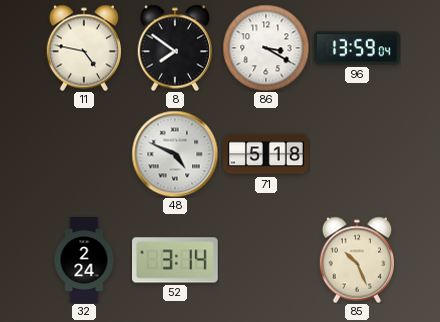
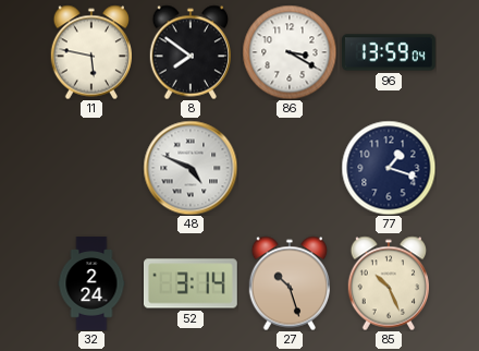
11: 4:47 -> 5:47 (90, 52)
71: 5:18 -> none (266, 154)
77: none -> 1:18 (389, 168)
27: none -> 10:27 (288, 283)
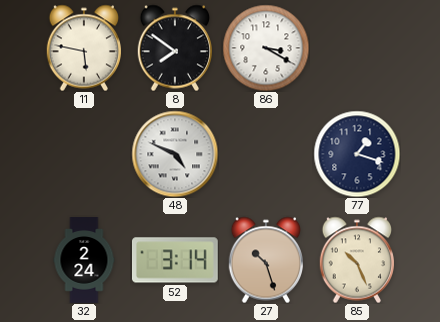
96: 13:59 -> none (389, 52)
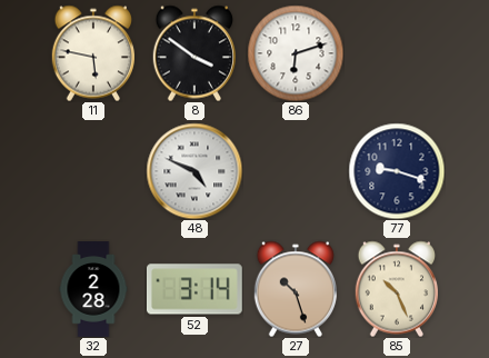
8: 7:51 -> 3:51 (193, 53)
86: 3:20 -> 6:12 (296, 53)
77: 1:18 -> 9:18 (397, 171)
32: 2:24 -> 2:28 (93, 289)
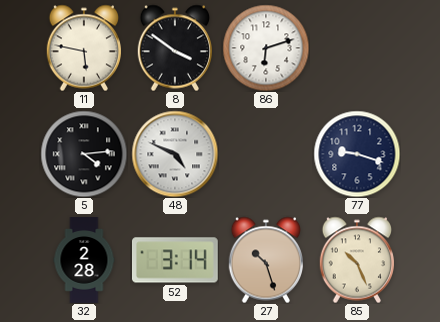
5: none -> 4:14 (84, 154)
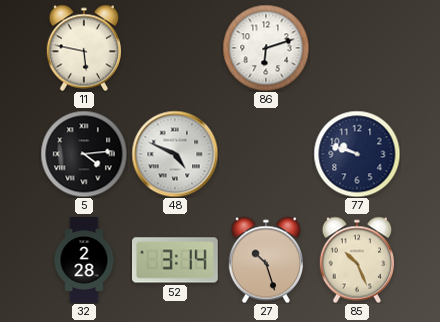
8: 3:51 -> none (174, 48)
77: 9:18 -> 9:48 (357, 154)
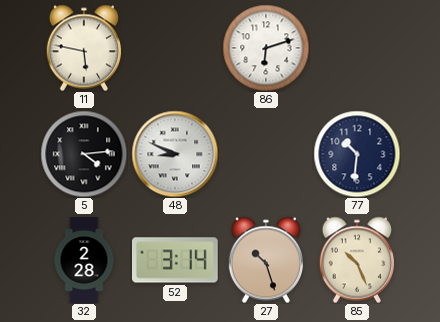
48: 4:49 -> 8:49 (175, 154)
77: 9:48 -> 10:31 (357, 154)
